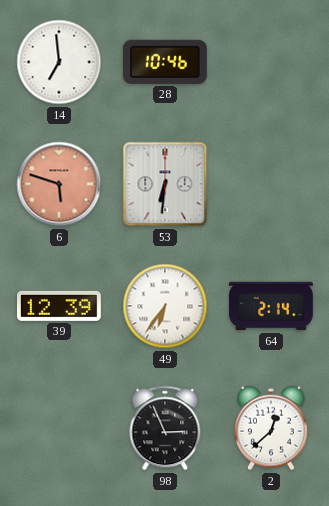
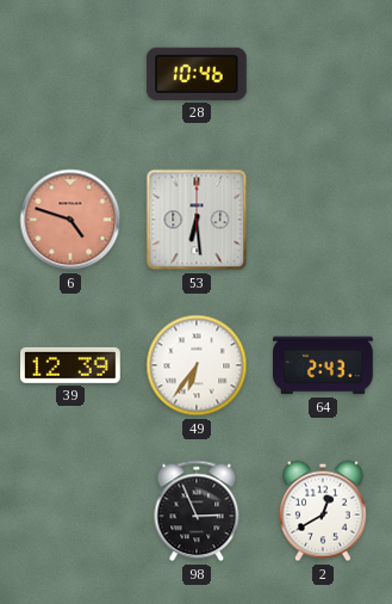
14: 6:59 -> none (59, 62)
6: 5:48 -> 4:48 (70, 220)
53: 6:31 -> 6:29 (197, 220)
64: 2:14 -> 2:43 (324, 365)
2: 12:38 -> 12:40 (323, 511)
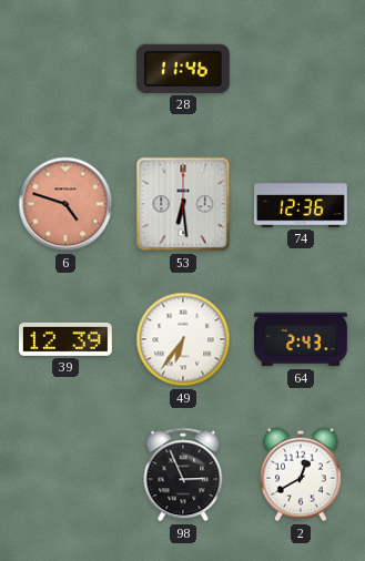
28: 10:46 -> 11:46 (183, 69)
74: none -> 12:36 (302, 204)
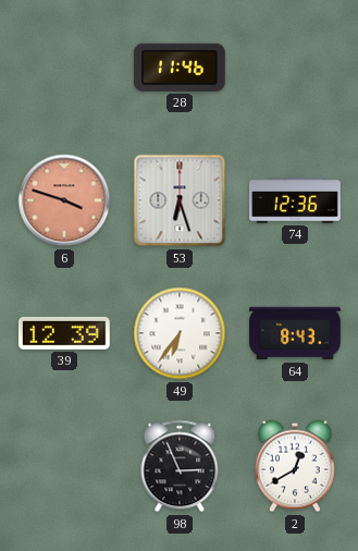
6: 4:48 -> 3:48 (64, 200)
53: 6:29 -> 6:27 (180, 200)
64: 2:43 -> 8:43 (296, 333)
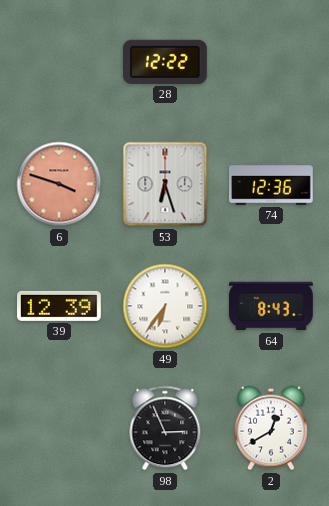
28: 11:46 -> 12:22 (165, 62)
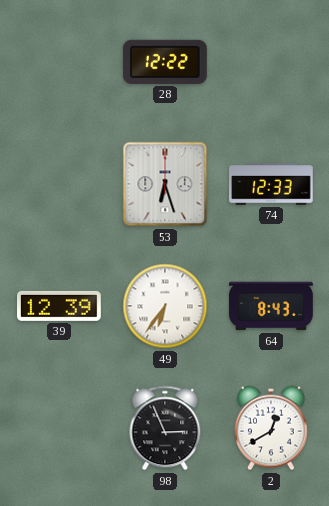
6: 3:48 -> none (59, 184)
74: 12:36 -> 12:33 (272, 184)
